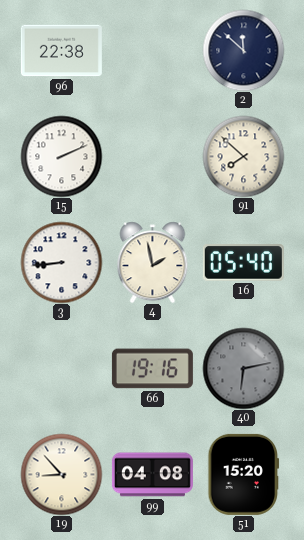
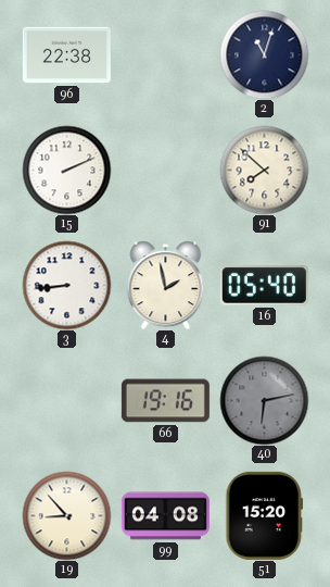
2: 11:52 -> 11:03 (264, 54)
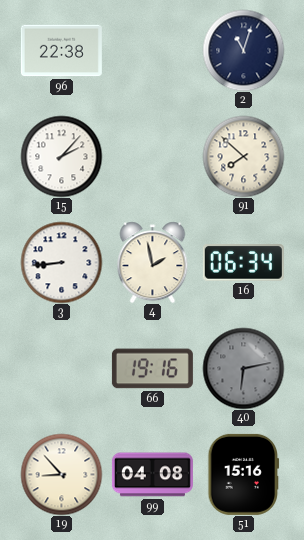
15: 2:11 -> 2:07 (61, 156)
16: 05:40 -> 06:34 (243, 263)
51: 15:20 -> 15:16 (244, 474)
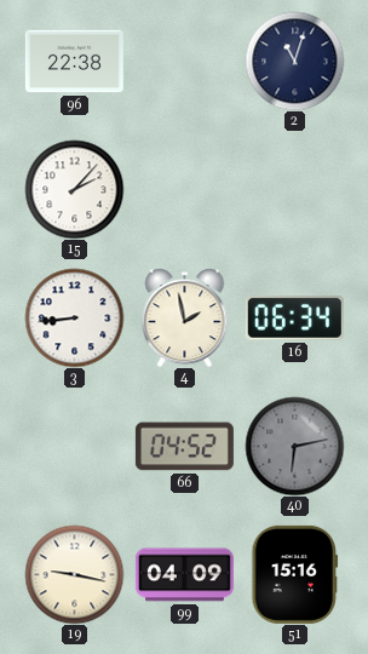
91: 7:52 -> none (243, 156)
66: 19:16 -> 04:52 (184, 447)
19: 8:53 -> 9:17 (74, 574)
99: 04:08 -> 04:09 (184, 575)
